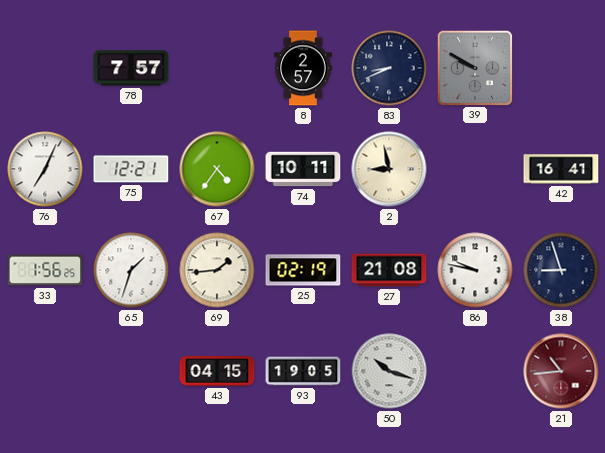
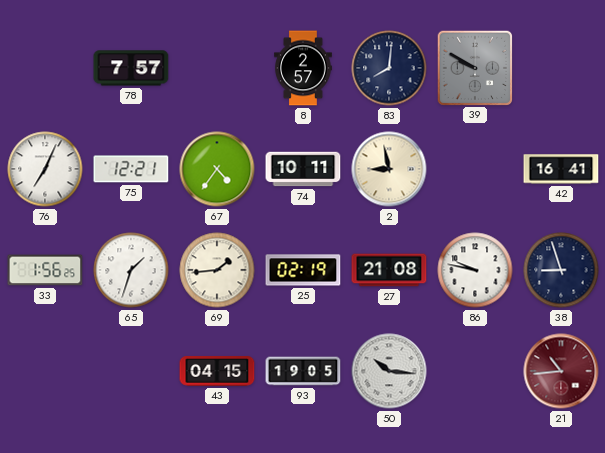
83: 8:41 -> 8:01 (389, 68)
50: 10:18 -> 10:16 (389, 371)
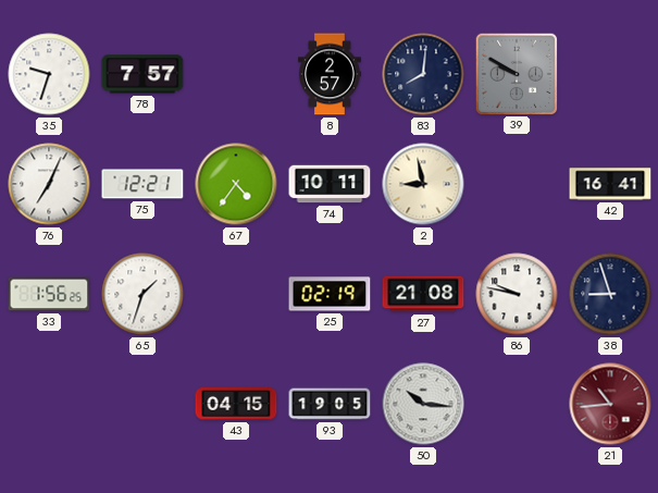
35: none -> 9:33 (49, 74)
69: 1:44 -> none (217, 270)
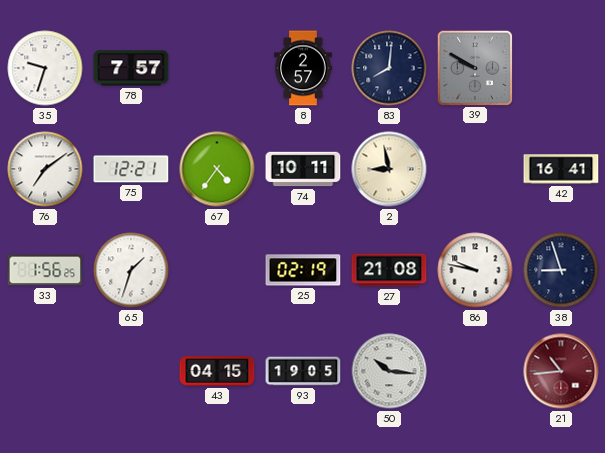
76: 7:04 -> 7:09 (45, 169)
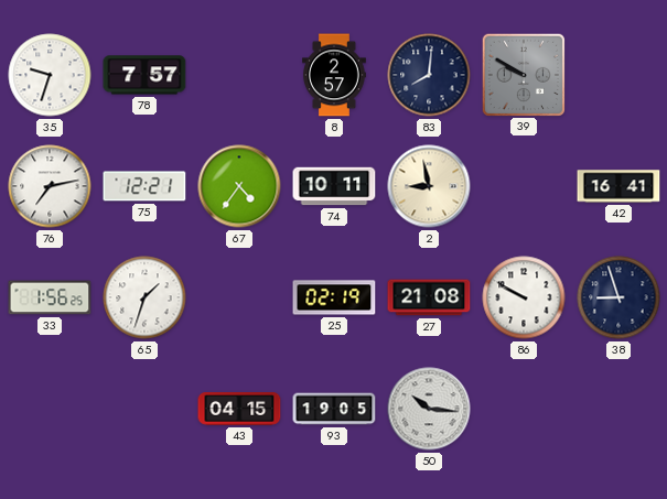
76: 7:09 -> 7:13 (50, 186)
86: 9:47 -> 9:50 (524, 297)
21: 10:44 -> none (561, 371)
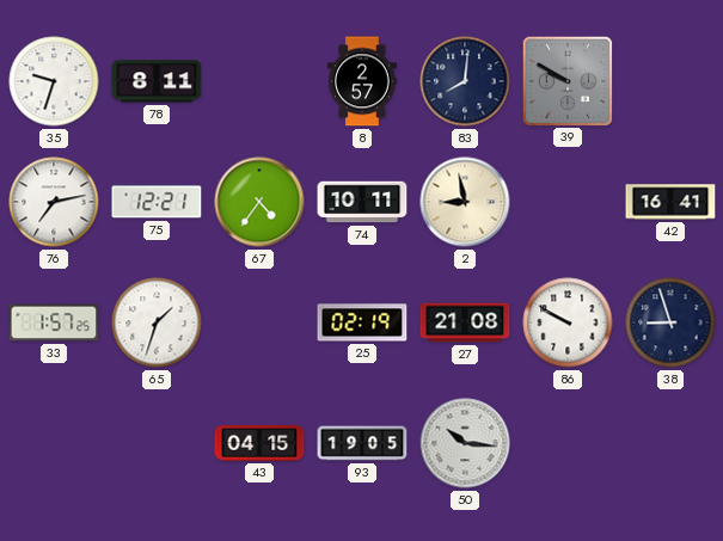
78: 7:57 -> 8:11 (157, 81)
33: 1:56 -> 1:57 (54, 322)
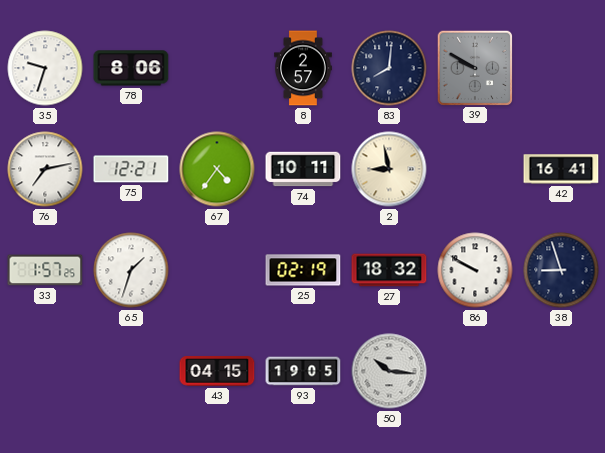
78: 8:11 -> 8:06 (131, 68)
27: 21:08 -> 18:32 (389, 270)
